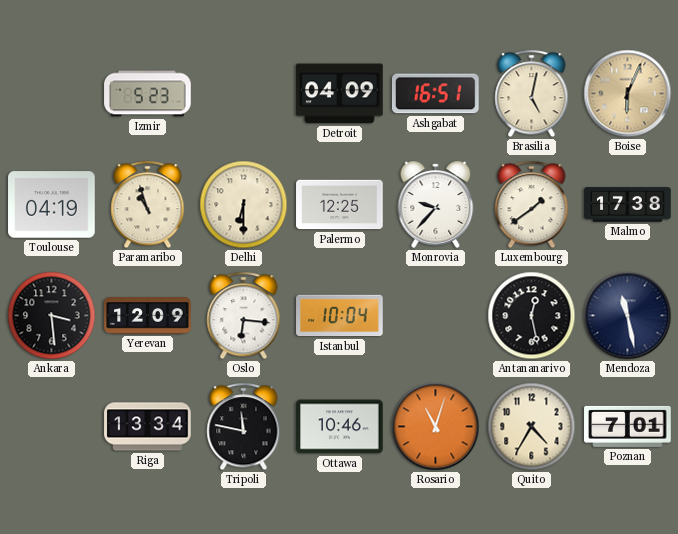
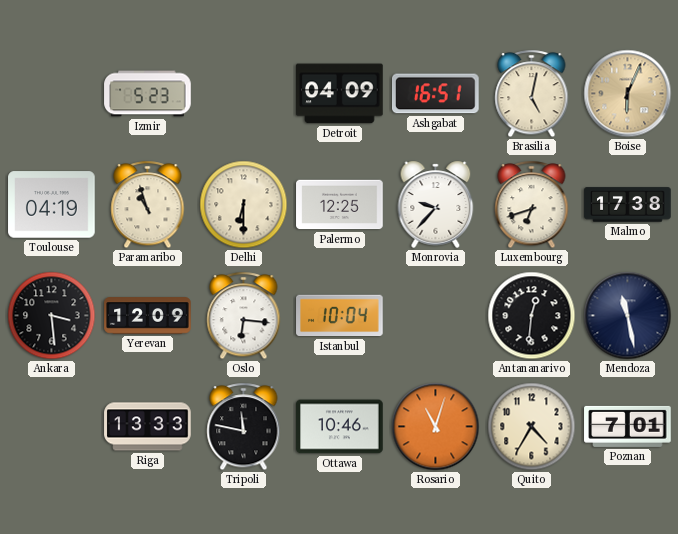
Luxembourg: 1:39 -> 6:42 (532, 205)
Antananarivo: 12:28 -> 12:31 (532, 316)
Riga: 13:34 -> 13:33 (148, 427)
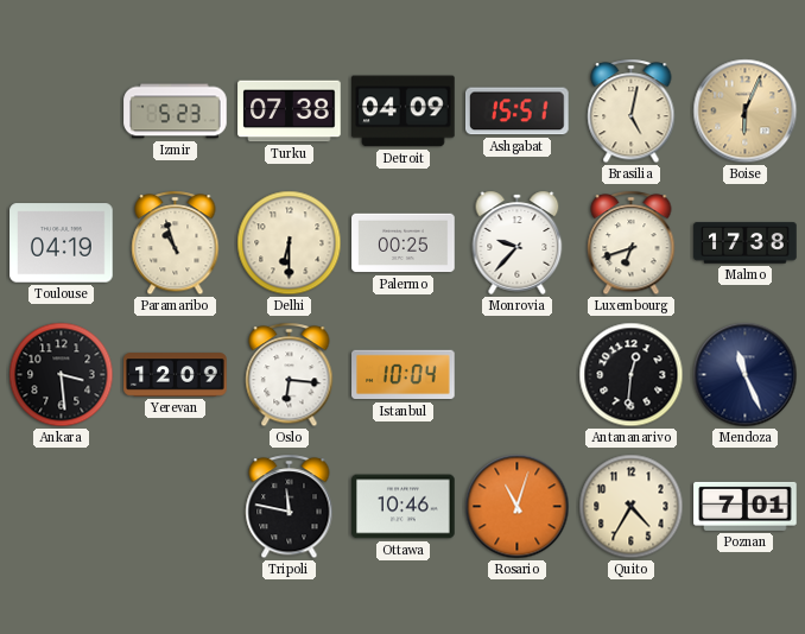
Turku: none -> 07:38 (290, 112)
Ashgabat: 16:51 -> 15:51 (518, 112)
Palermo: 12:25 -> 00:25 (404, 243)
Mendoza: 11:28 -> 11:26 (746, 375)
Riga: 13:33 -> none (148, 427)
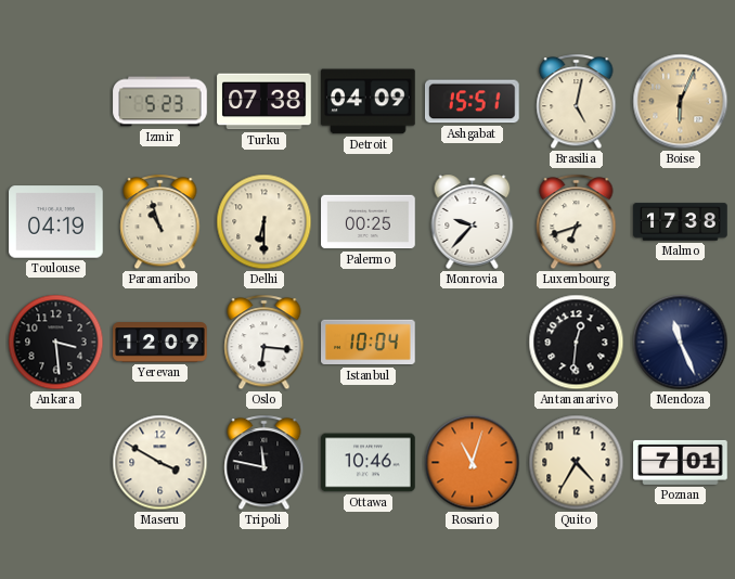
Maseru: none -> 3:50 (160, 463)
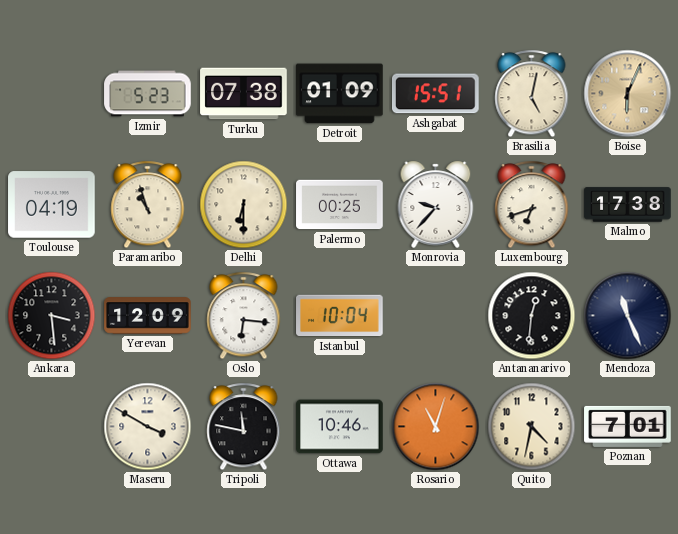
Detroit: 04:09 -> 01:09 (340, 94)
Quito: 4:35 -> 4:32 (532, 427)
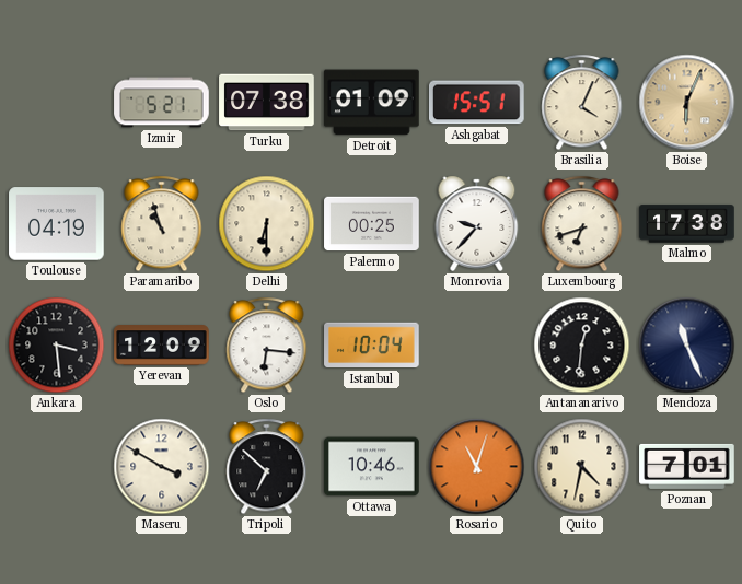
Izmir: 5:23 -> 5:21 (162, 103)
Brasilia: 5:02 -> 4:04 (582, 103)
Tripoli: 11:47 -> 6:52 (267, 467)
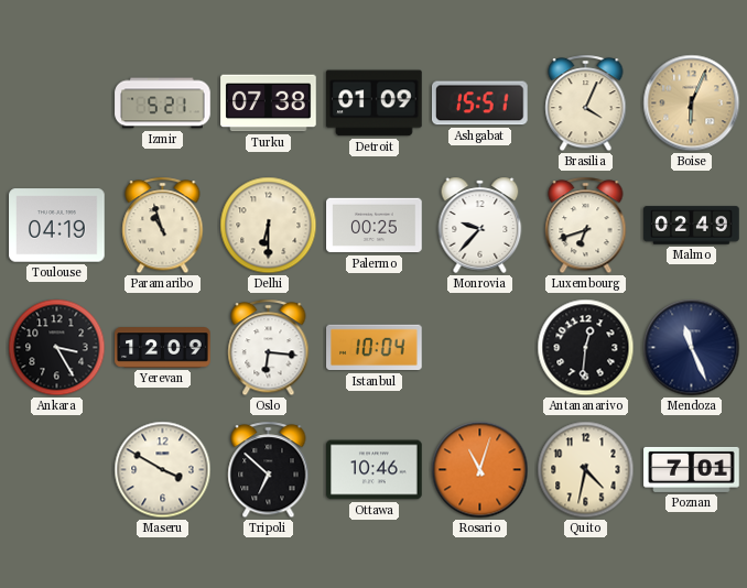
Malmo: 17:38 -> 02:49 (692, 226)
Ankara: 3:29 -> 3:25 (57, 348)
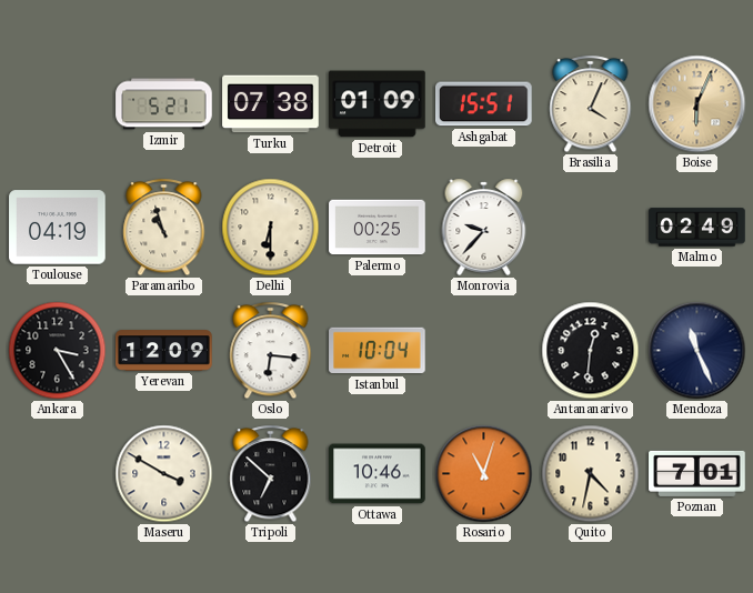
Luxembourg: 6:42 -> none (586, 226)
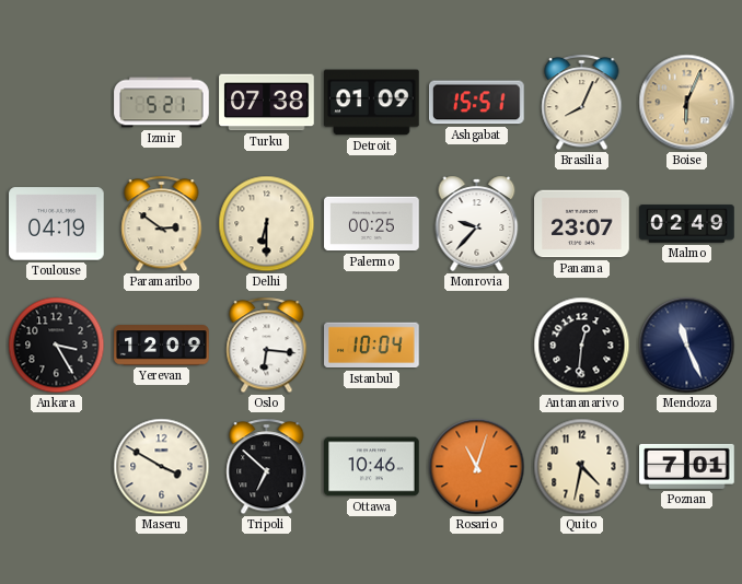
Brasilia: 4:04 -> 8:04 (582, 103)
Paramaribo: 10:57 -> 2:51 (162, 224)
Panama: none -> 23:07 (582, 224)
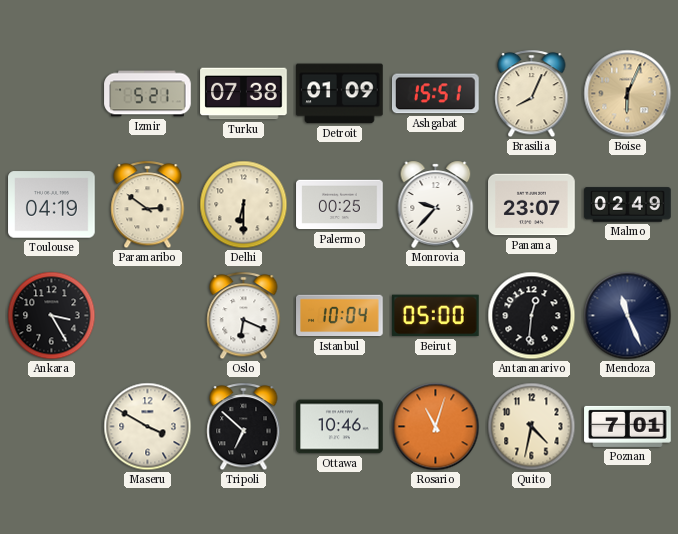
Yerevan: 12:09 -> none (162, 346)
Oslo: 6:16 -> 6:19 (244, 316)
Beirut: none -> 05:00 (436, 316)
